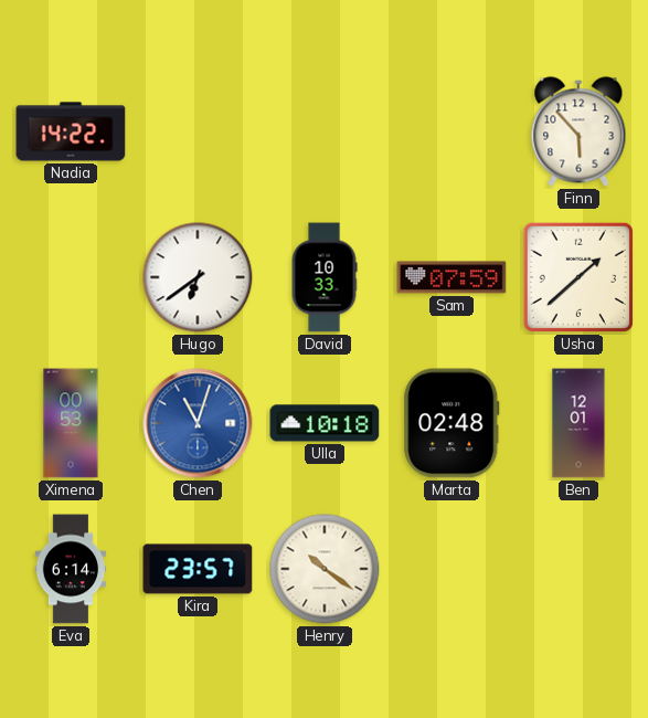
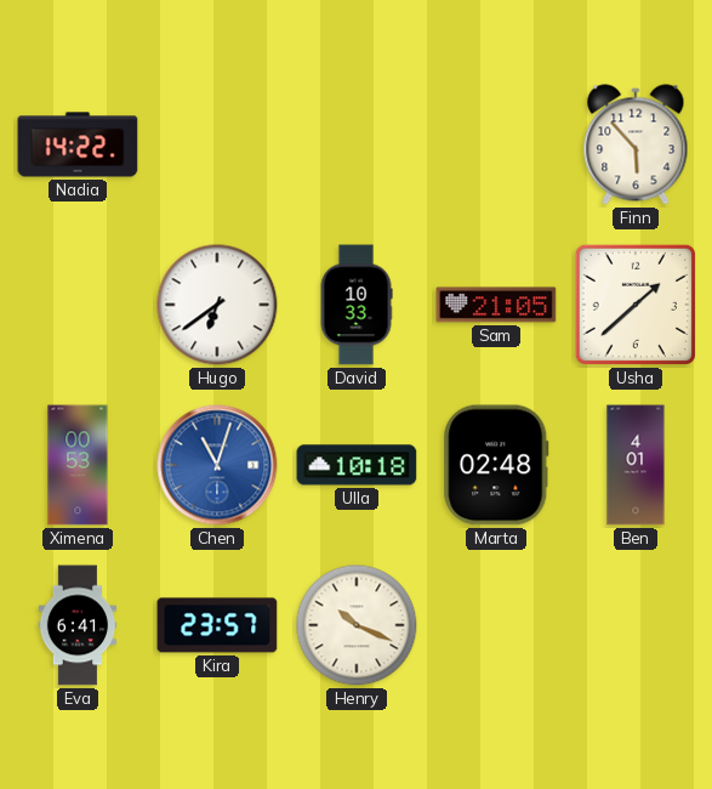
Sam: 07:59 -> 21:05 (496, 305)
Ben: 12:01 -> 4:01 (636, 465)
Eva: 6:14 -> 6:41 (78, 625)
Henry: 10:21 -> 10:19 (357, 625)
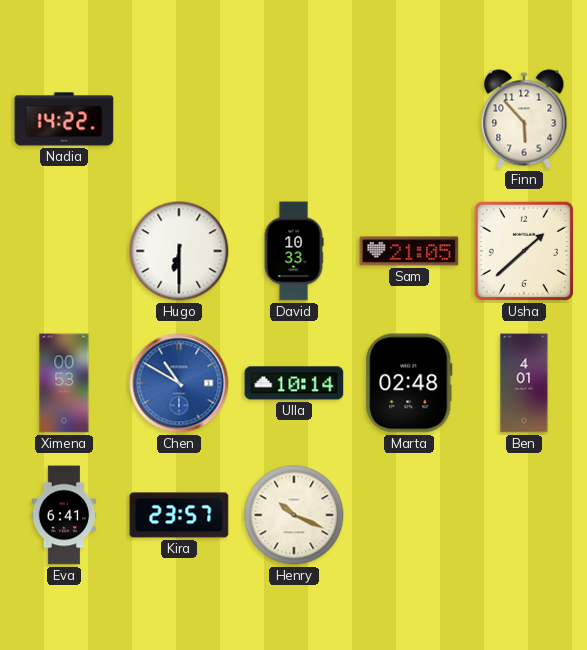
Hugo: 6:39 -> 6:30 (179, 251)
Chen: 11:03 -> 10:50 (179, 383)
Ulla: 10:18 -> 10:14 (294, 383)
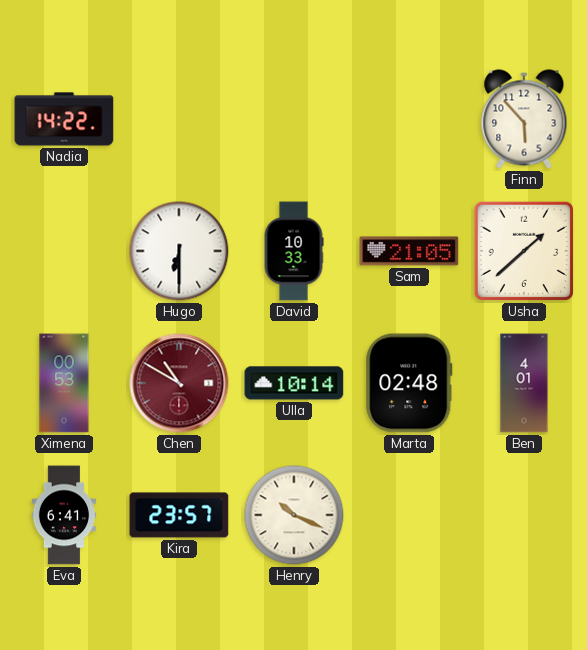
Chen dial: blue -> burgundy (179, 383)
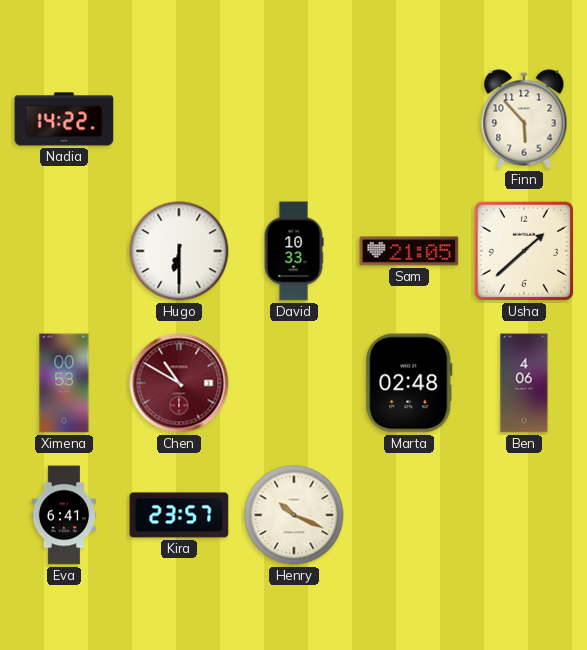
Ulla: 10:14 -> none (294, 383)
Ben: 4:01 -> 4:06 (524, 383)
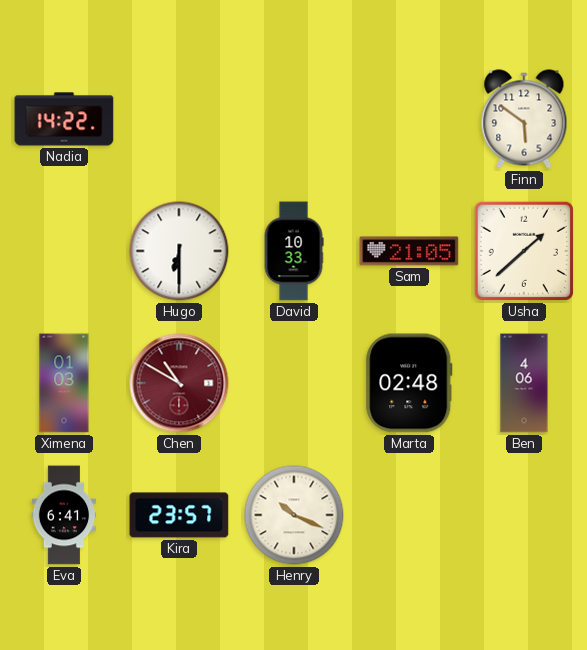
Finn: 5:53 -> 5:51 (524, 119)
Ximena: 00:53 -> 01:03 (64, 383)
